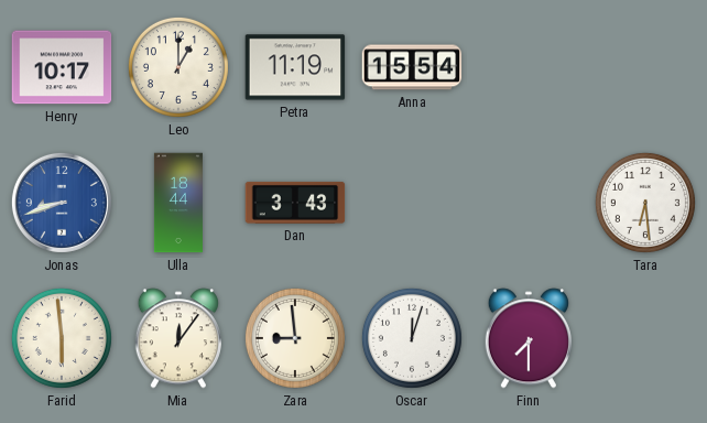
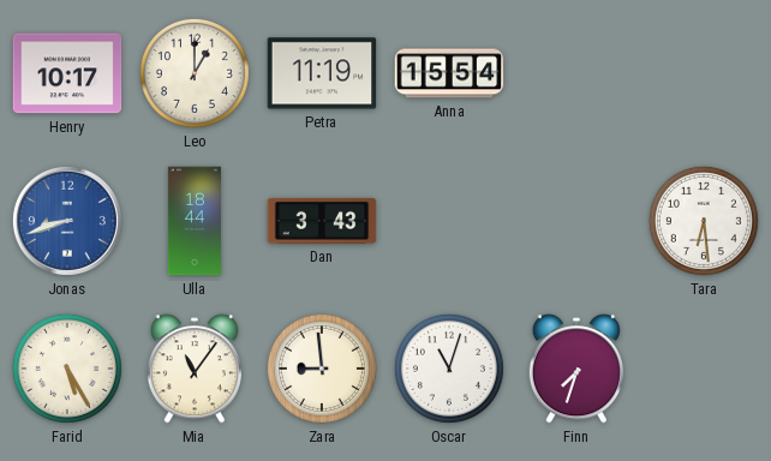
Farid: 5:59 -> 5:25 (67, 369)
Mia: 12:06 -> 11:06 (195, 369)
Oscar: 12:03 -> 11:03 (449, 369)
Finn: 7:30 -> 7:33 (576, 369)
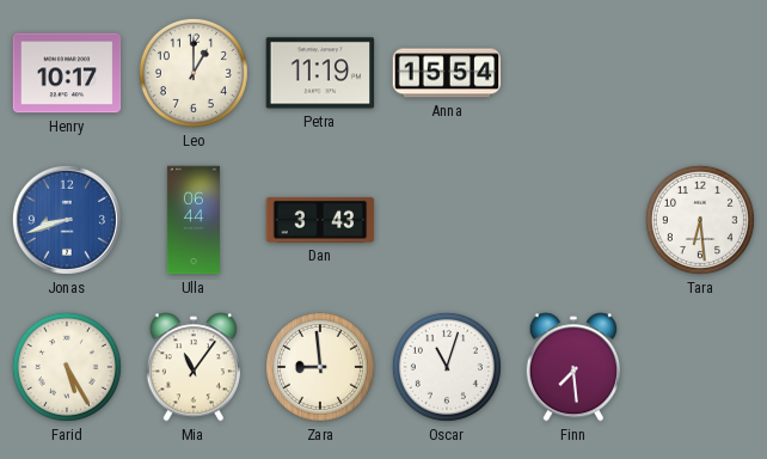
Ulla: 18:44 -> 06:44 (194, 220)
Finn: 7:33 -> 7:29 (573, 367)
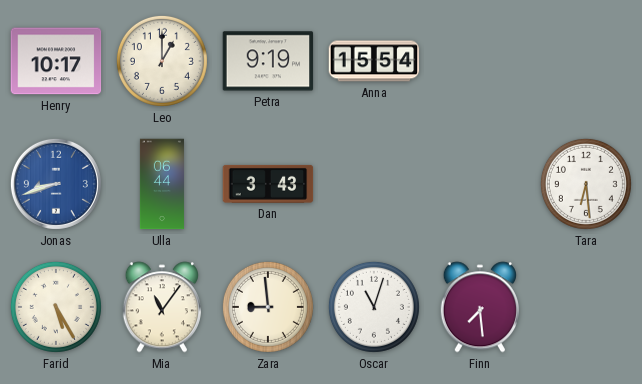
Petra: 11:19 -> 9:19 (268, 61)
